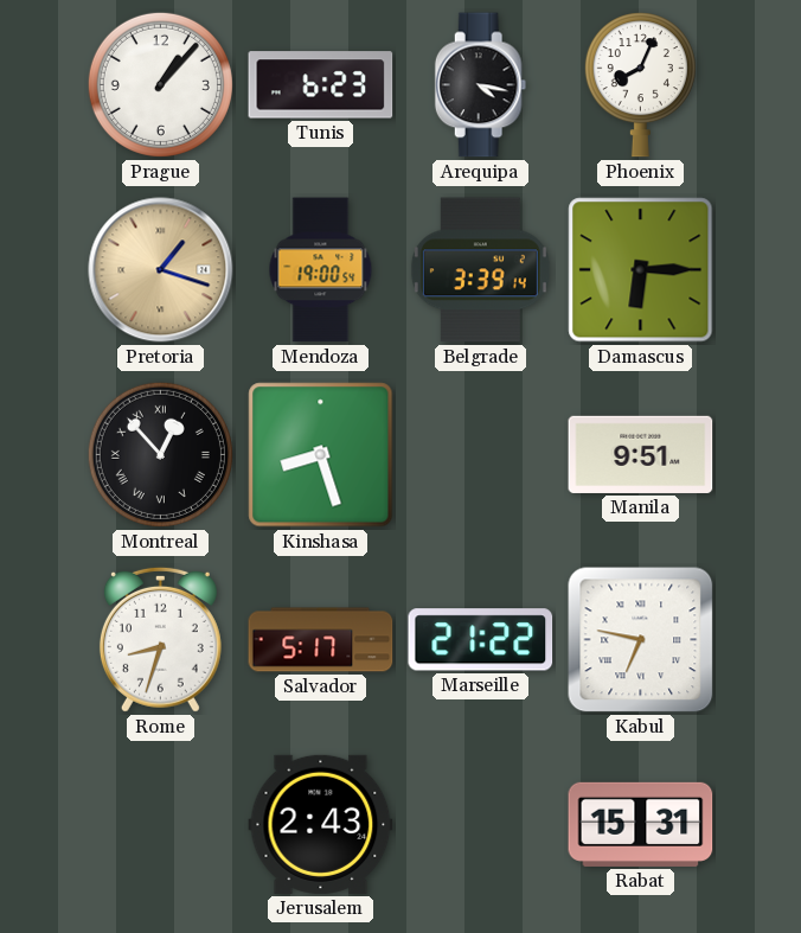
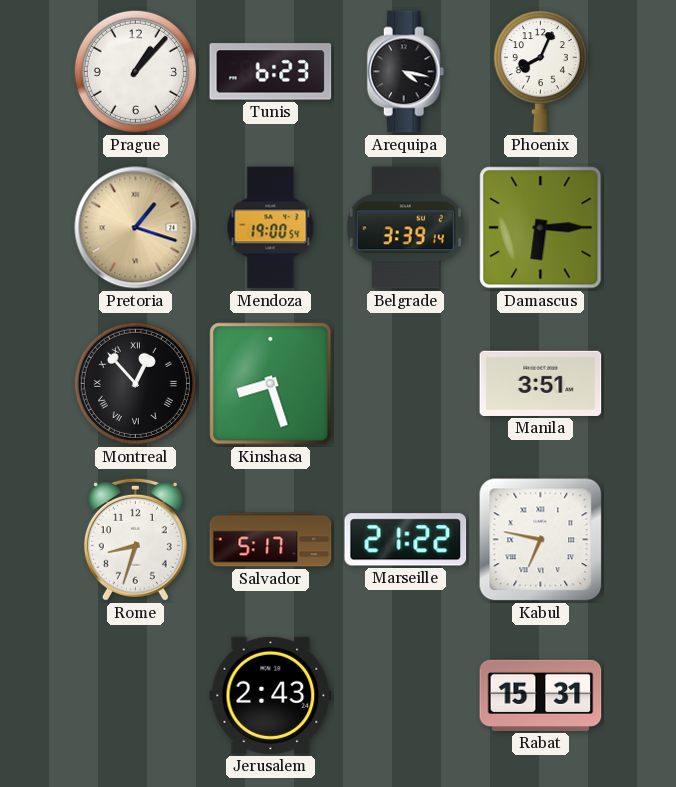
Manila: 9:51 -> 3:51 (541, 383)
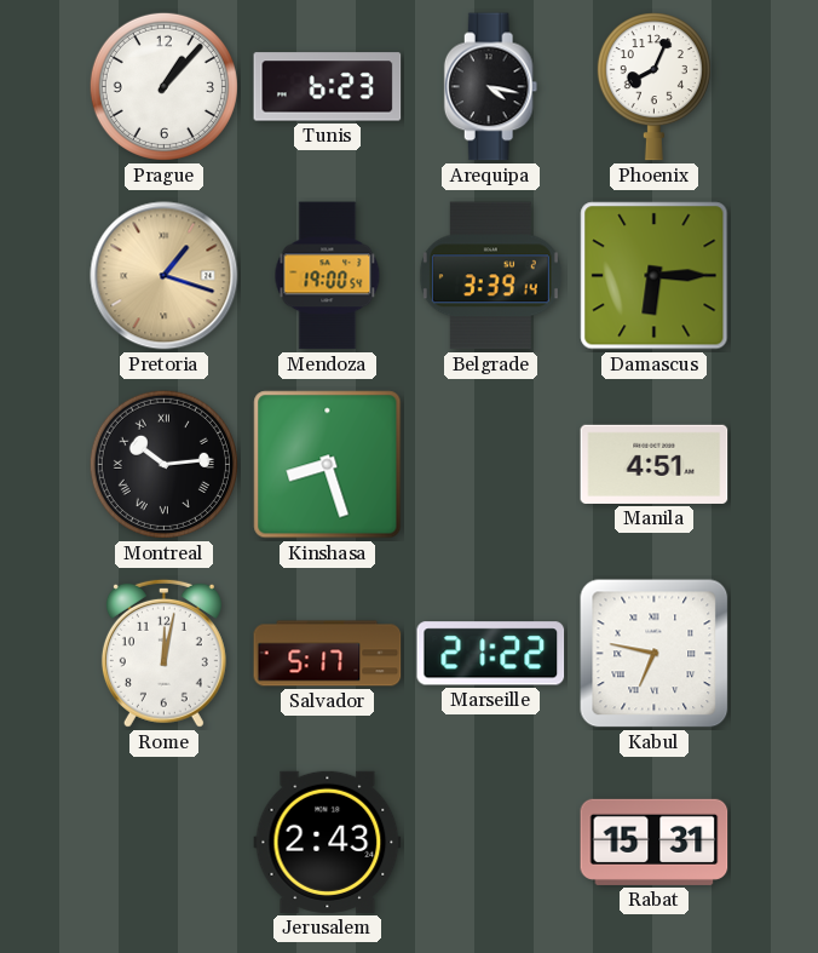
Montreal: 12:53 -> 10:14 (163, 464)
Manila: 3:51 -> 4:51 (655, 464)
Rome: 8:33 -> 12:02 (163, 653)
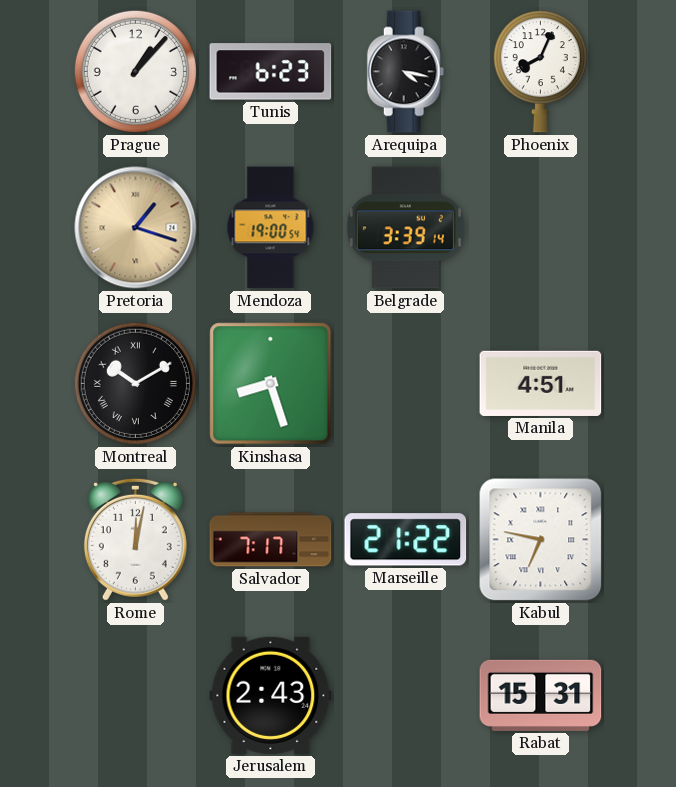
Damascus: 6:15 -> none (655, 276)
Montreal: 10:14 -> 10:10 (135, 383)
Salvador: 5:17 -> 7:17 (271, 540)
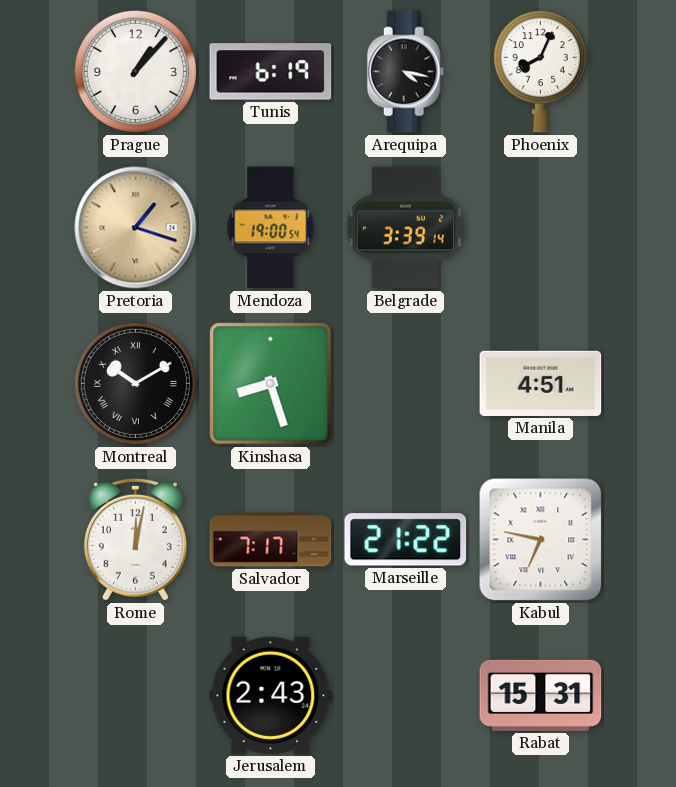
Tunis: 6:23 -> 6:19 (271, 72)
